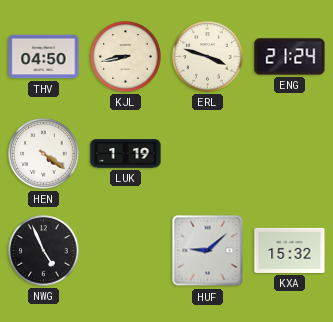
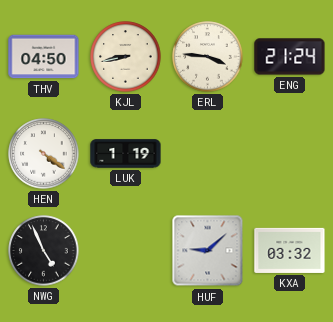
ERL: 3:48 -> 3:46 (208, 57)
KXA: 15:32 -> 03:32 (290, 250)
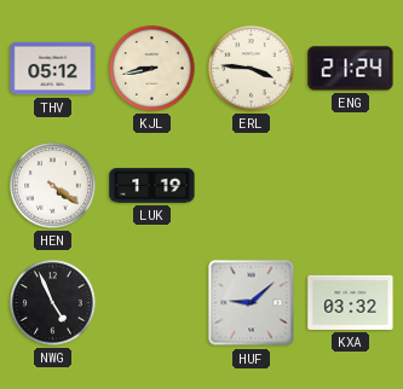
THV: 04:50 -> 05:12 (53, 69)
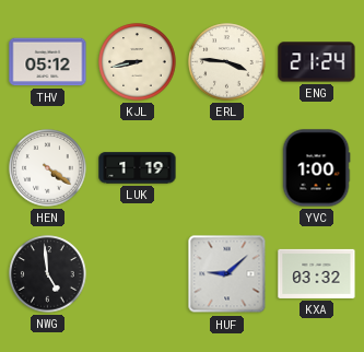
YVC: none -> 1:00 (316, 168)
NWG: 4:56 -> 4:59 (48, 274)
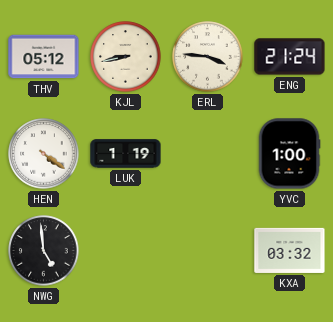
HUF: 9:08 -> none (227, 274)
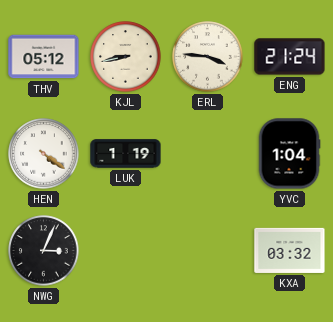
YVC: 1:00 -> 1:04 (289, 154)
NWG: 4:59 -> 3:04 (44, 251)
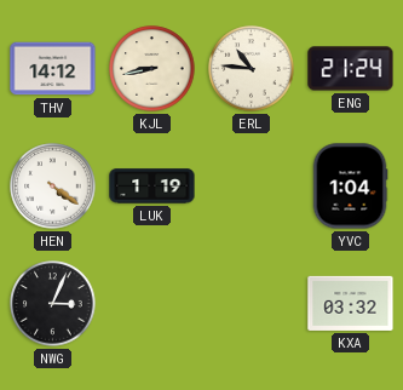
THV: 05:12 -> 14:12 (53, 69)
ERL: 3:46 -> 10:46 (252, 69)
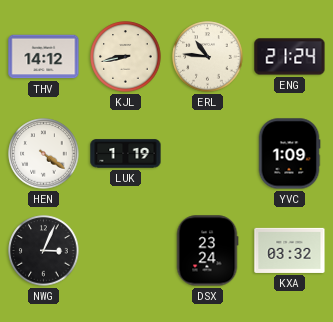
YVC: 1:04 -> 1:09 (289, 154)
DSX: none -> 23:24 (207, 251)
